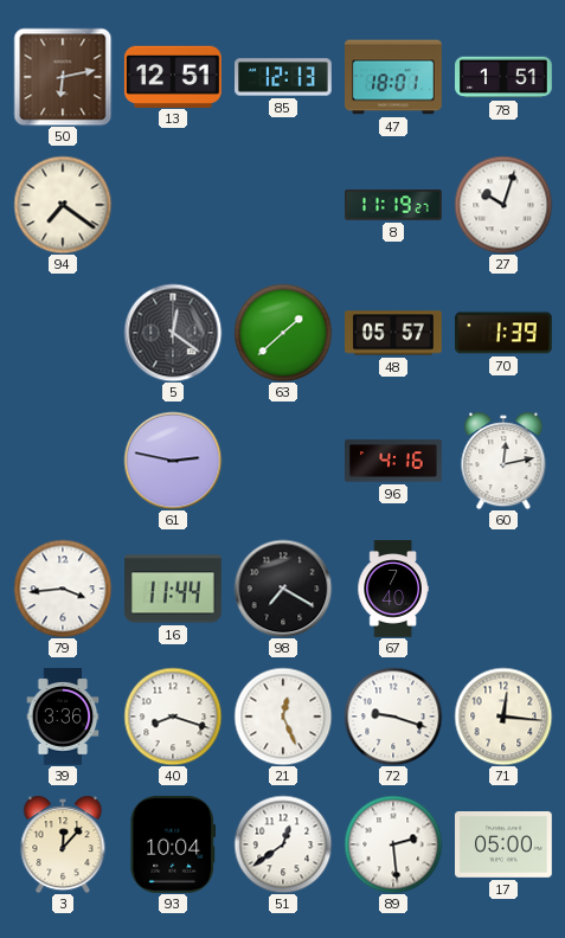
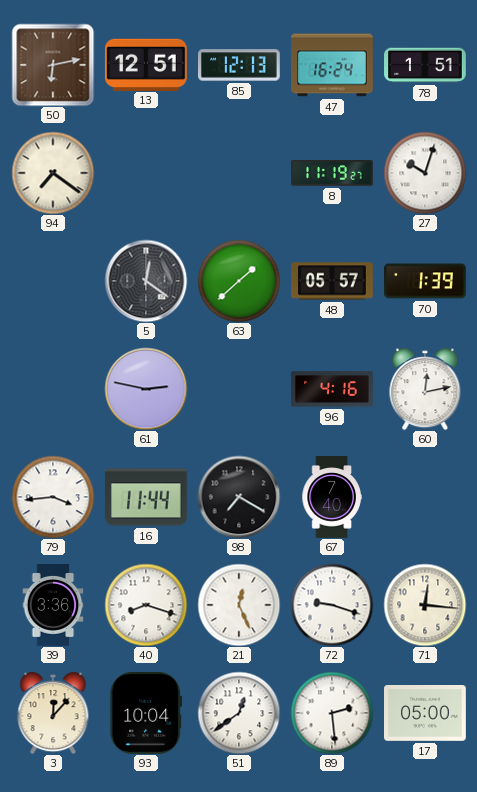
47: 18:01 -> 16:24 (332, 65)
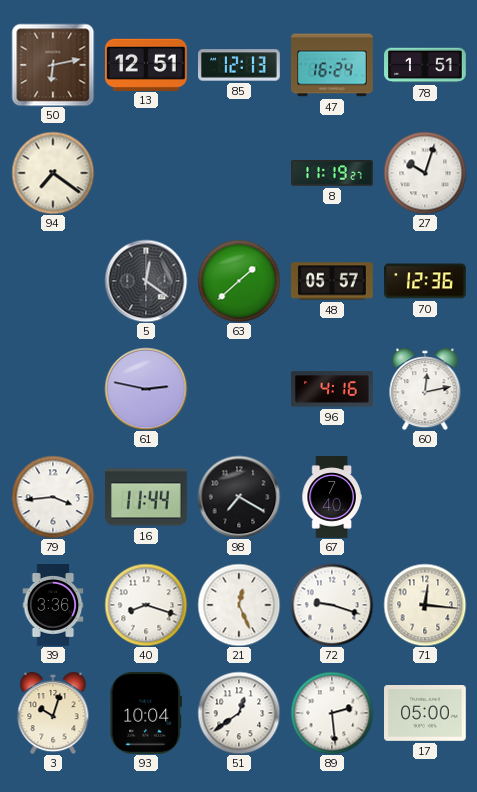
70: 1:39 -> 12:36 (425, 281)
3: 12:07 -> 10:03 (53, 713)
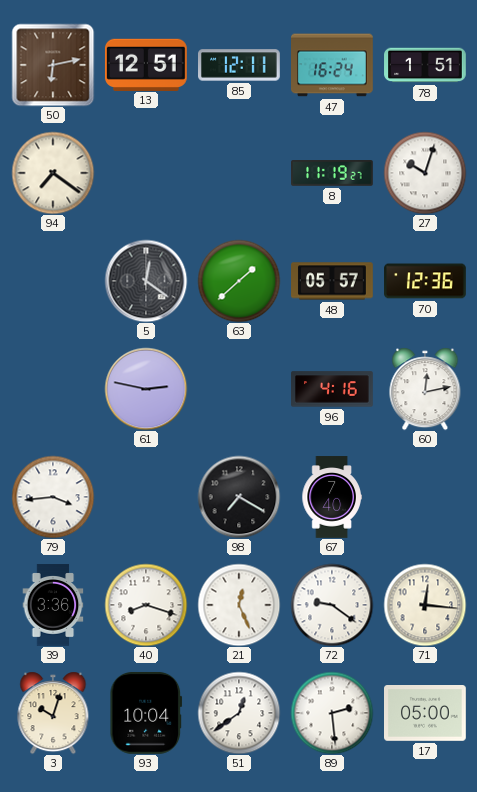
85: 12:13 -> 12:11 (240, 65)
16: 11:44 -> none (147, 497)
72: 9:18 -> 9:21 (332, 605)
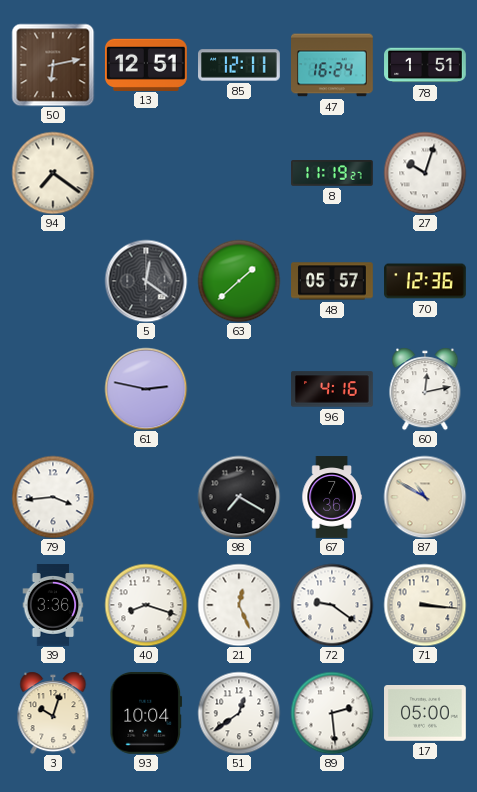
67: 7:40 -> 7:36 (332, 497)
87: none -> 10:50 (425, 497)
71: 12:16 -> 3:16 (425, 605)
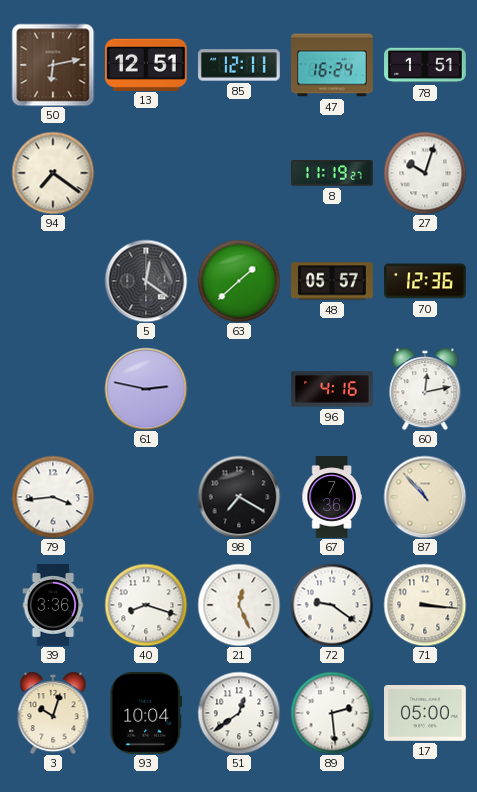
87: 10:50 -> 10:53 (425, 497)
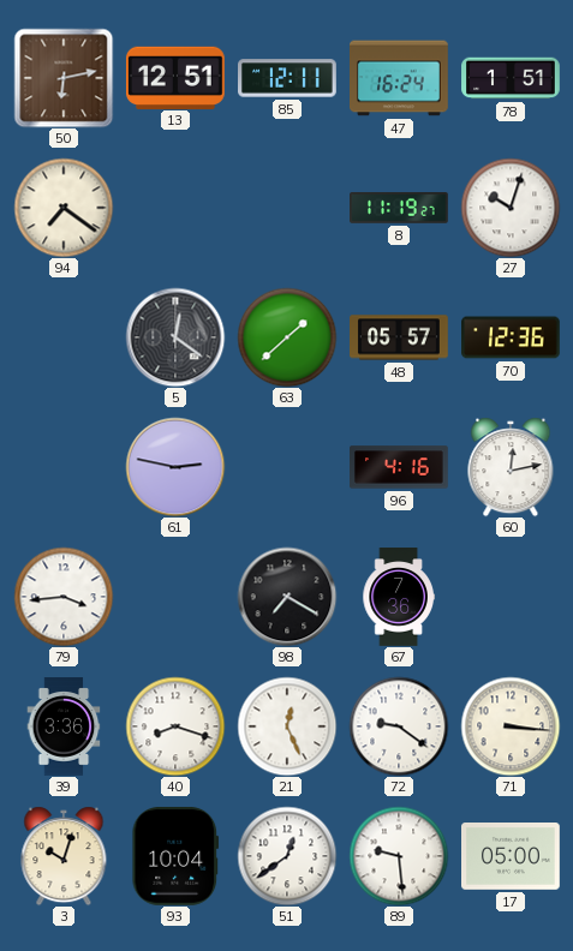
87: 10:53 -> none (425, 497)
89: 2:29 -> 9:29 (399, 856)
